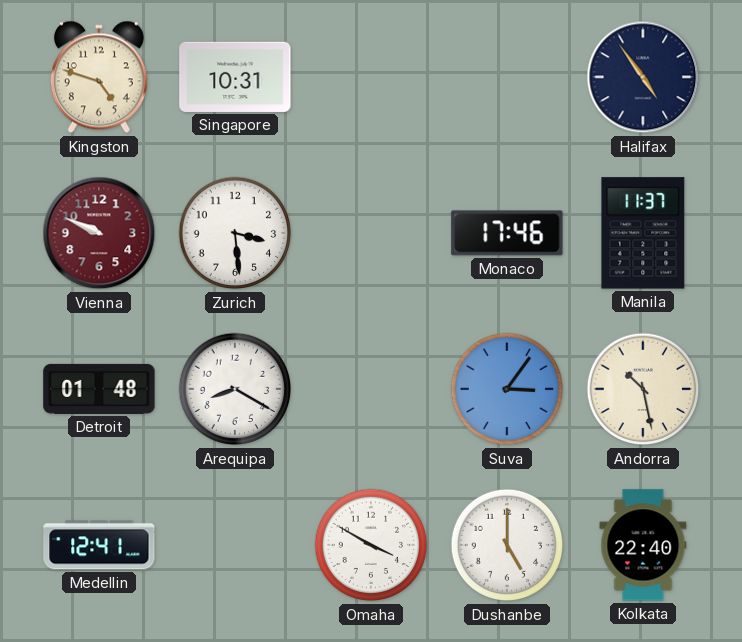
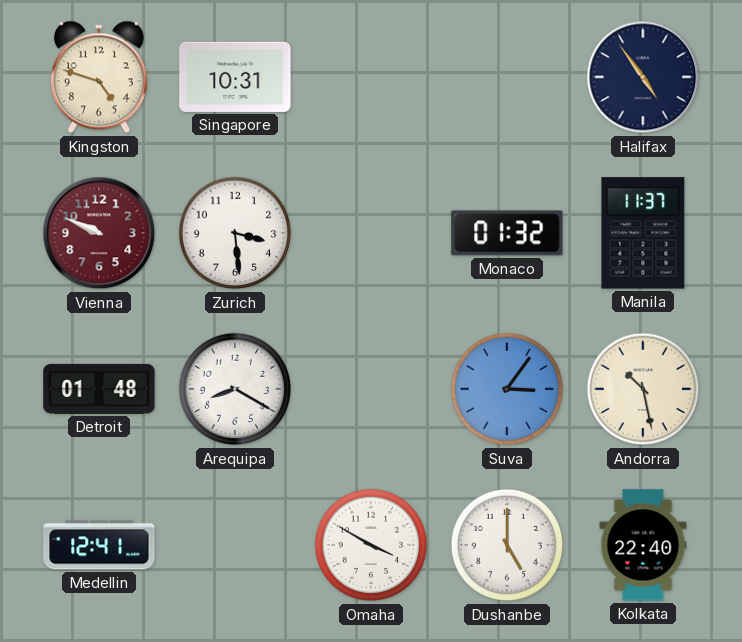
Monaco: 17:46 -> 01:32 (507, 233)
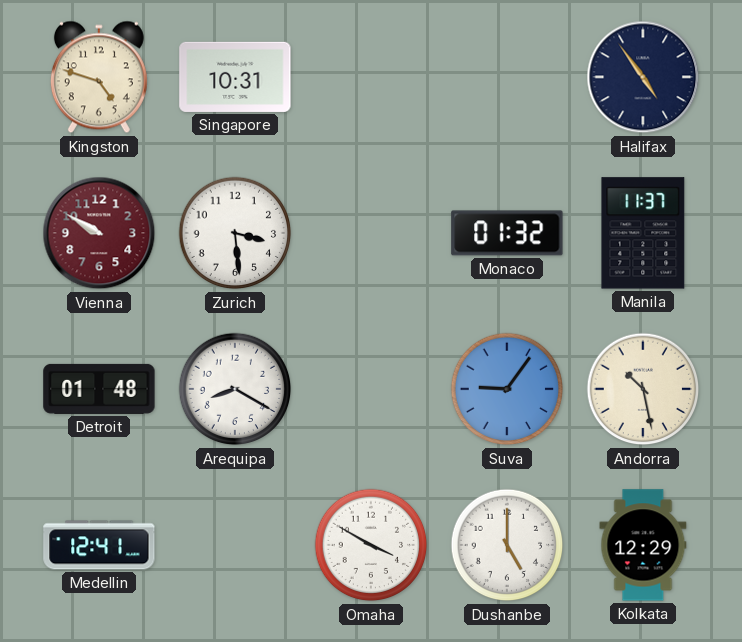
Vienna: 9:49 -> 9:50 (99, 233)
Suva: 3:06 -> 9:06 (507, 389)
Kolkata: 22:40 -> 12:29 (643, 545)
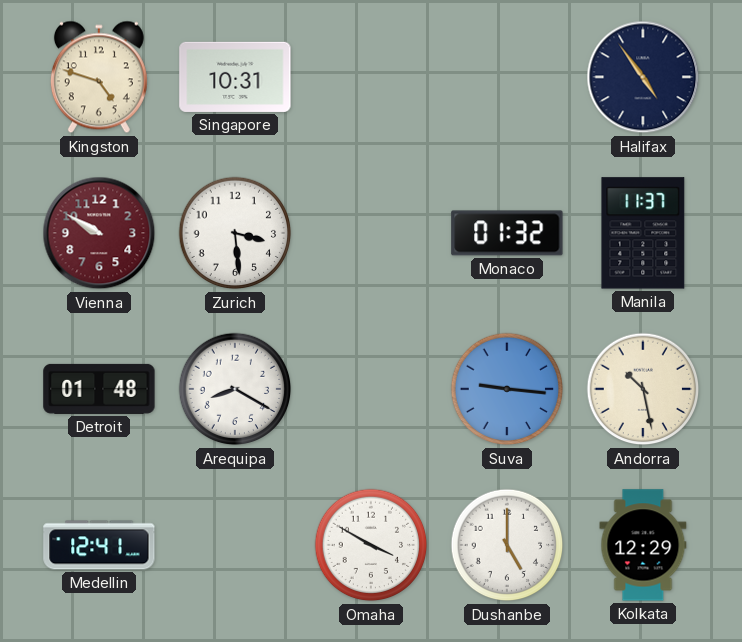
Suva: 9:06 -> 9:16 (507, 389)
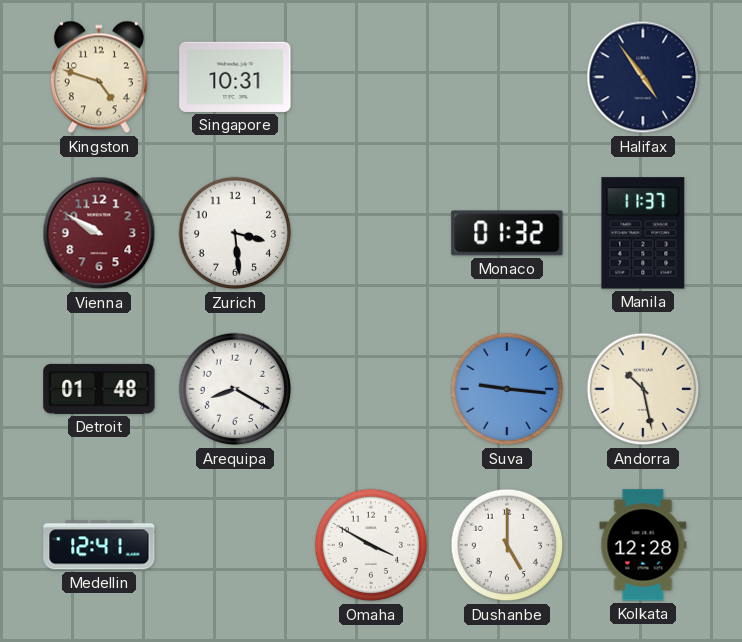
Kolkata: 12:29 -> 12:28 (643, 545)
